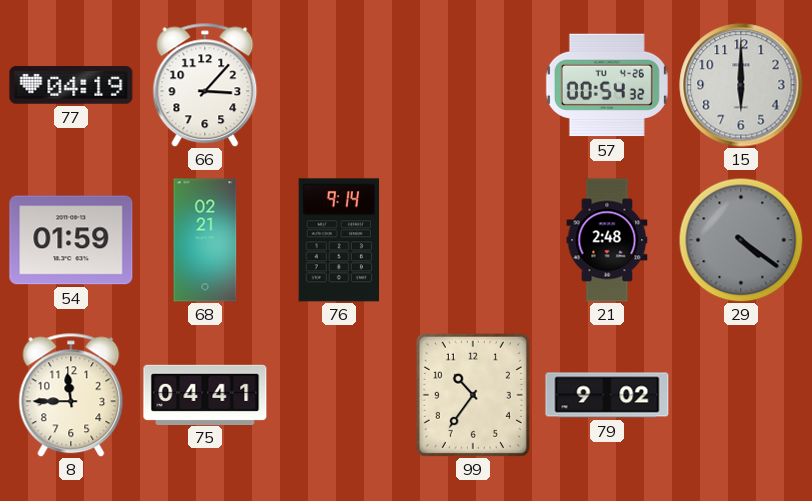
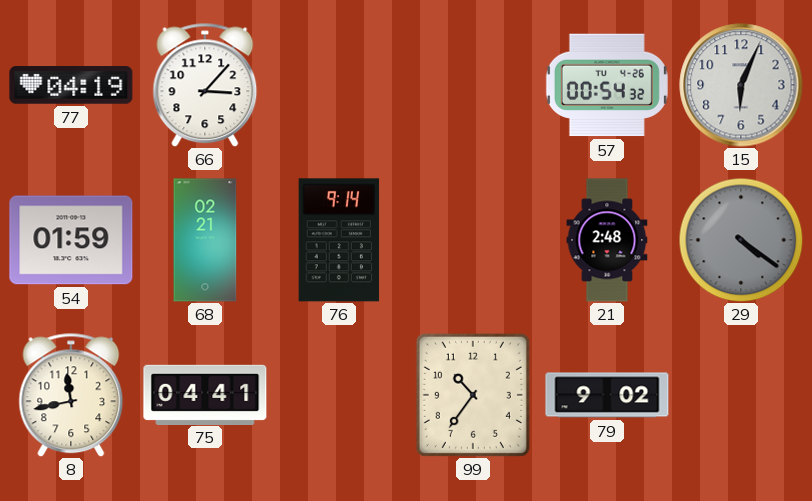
15: 6:00 -> 6:04 (741, 85)
8: 11:45 -> 11:43 (71, 395)
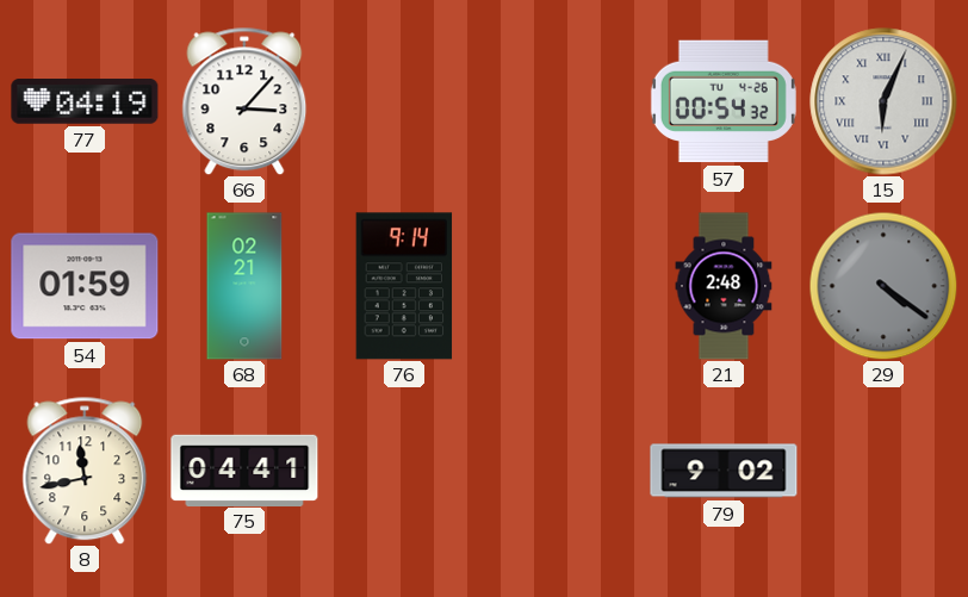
15 numerals: Arabic -> Roman (883, 101)
99: 10:36 -> none (473, 395)
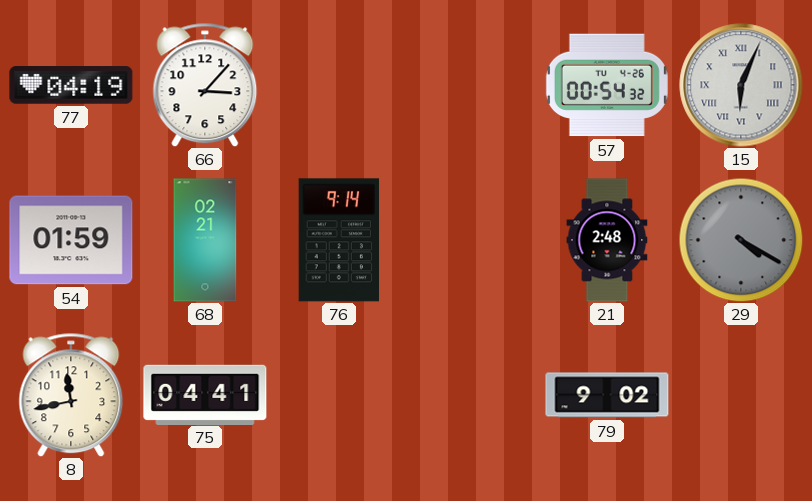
29: 4:21 -> 4:20 (741, 240)
